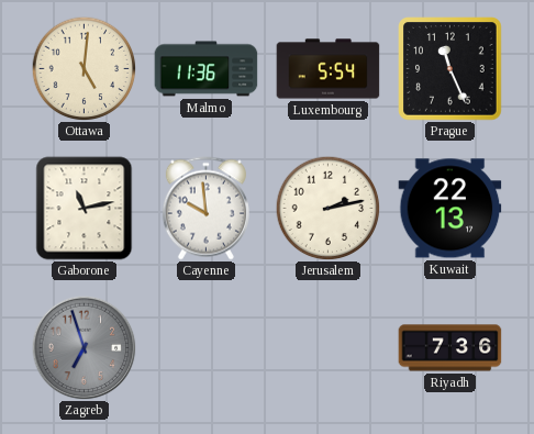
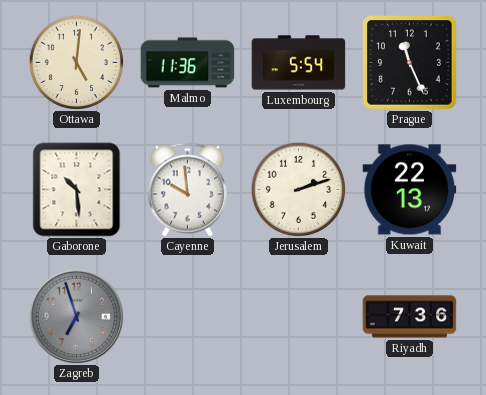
Gaborone: 11:13 -> 10:29 (77, 190)
Jerusalem: 2:13 -> 2:12 (298, 189)
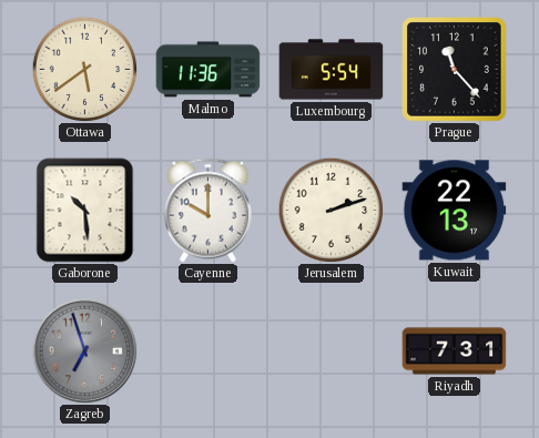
Ottawa: 5:01 -> 5:39 (84, 69)
Prague: 11:26 -> 11:23 (455, 70)
Cayenne: 9:59 -> 10:00 (207, 211)
Riyadh: 7:36 -> 7:31 (455, 352)
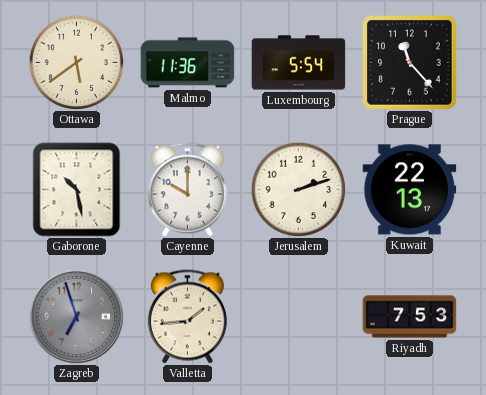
Gaborone: 10:29 -> 10:28 (77, 190)
Valletta: none -> 1:44 (187, 317)
Riyadh: 7:31 -> 7:53 (410, 317)
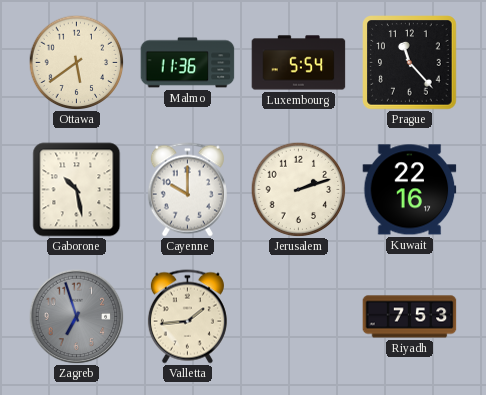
Kuwait: 22:13 -> 22:16 (410, 190)
